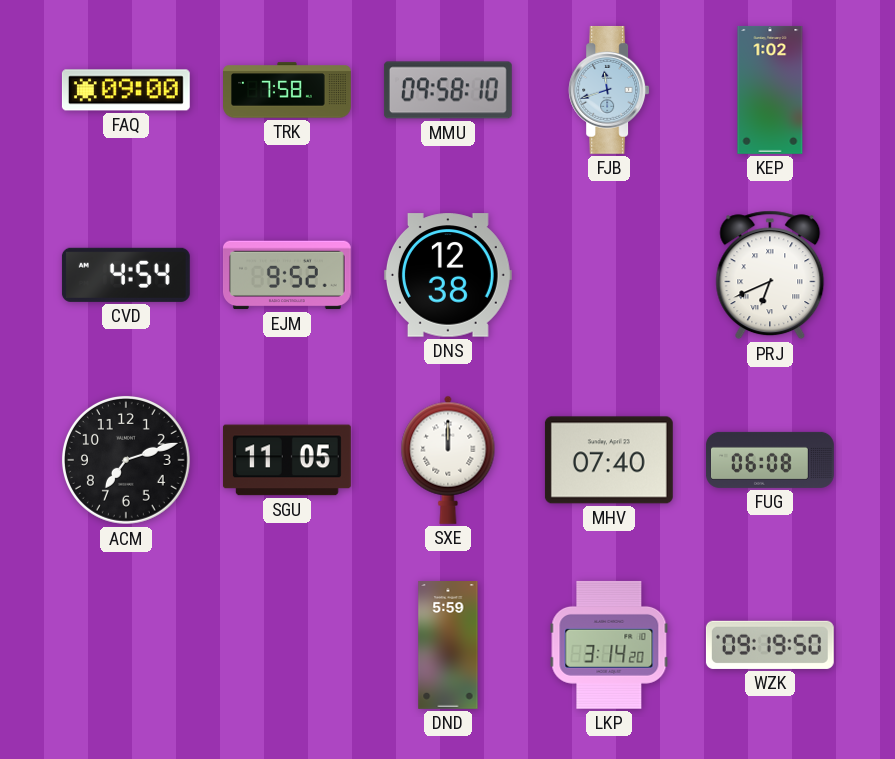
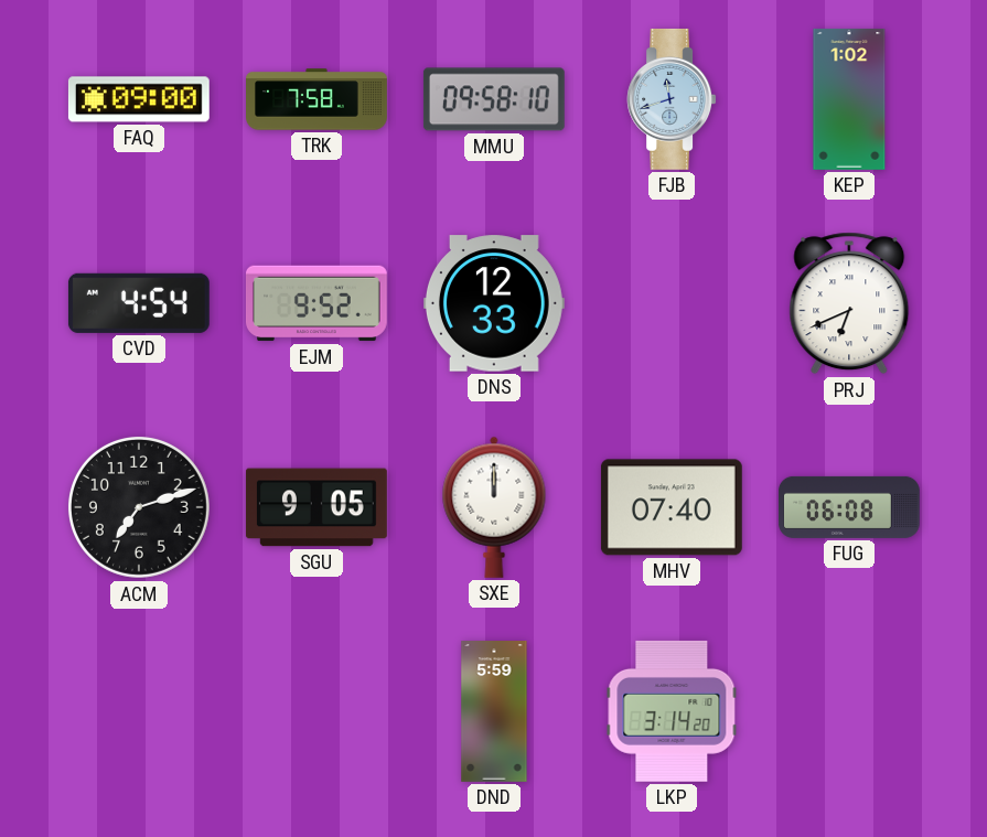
DNS: 12:38 -> 12:33 (494, 303)
SGU: 11:05 -> 9:05 (317, 507)
WZK: 09:19 -> none (770, 645)
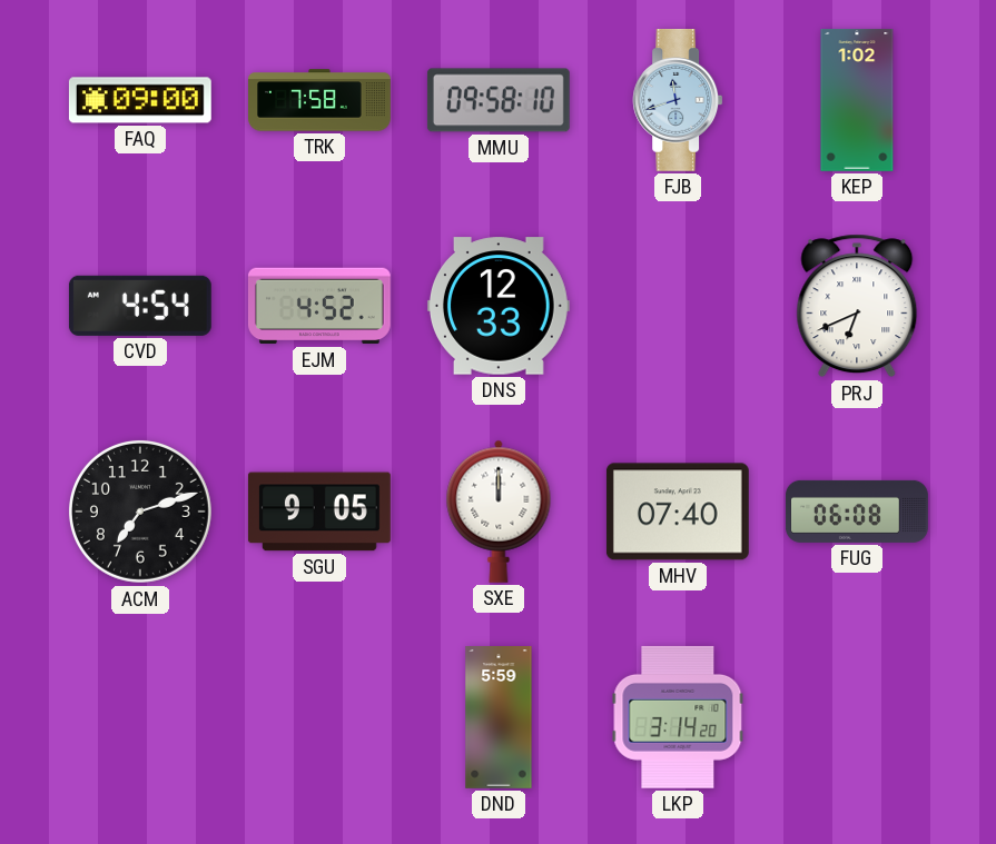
EJM: 9:52 -> 4:52 (319, 306)
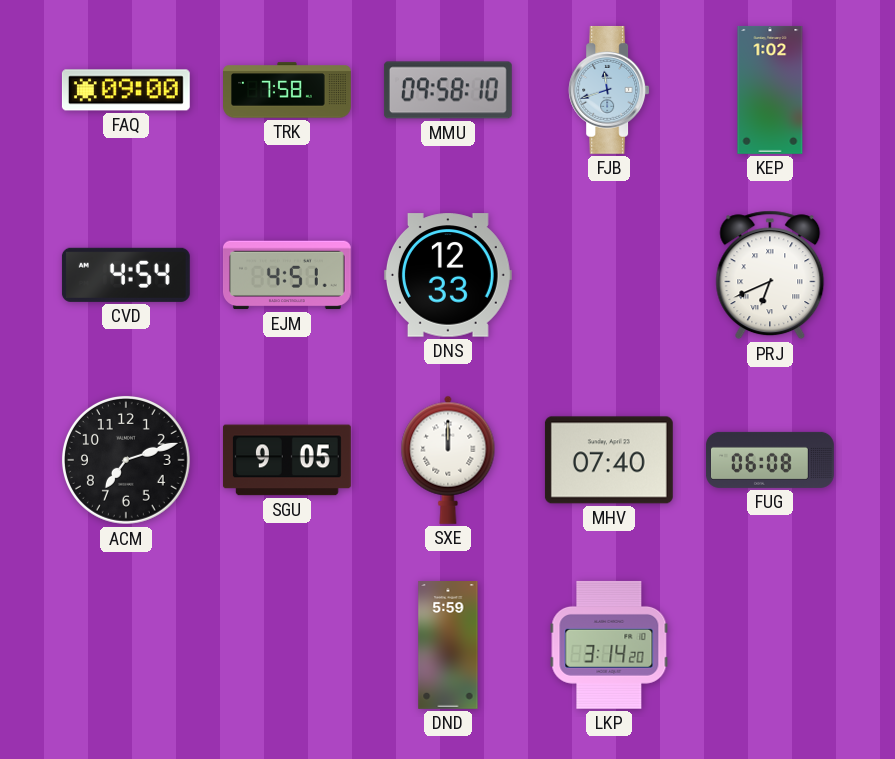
EJM: 4:52 -> 4:51 (287, 275)
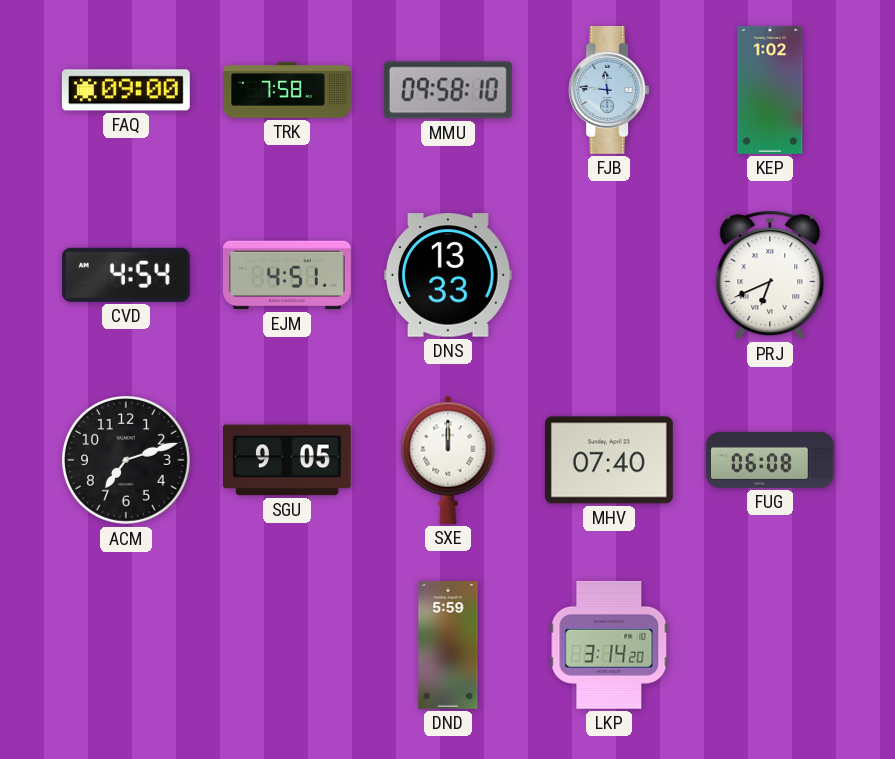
FJB: 11:42 -> 11:46 (609, 90)
DNS: 12:33 -> 13:33 (448, 275)
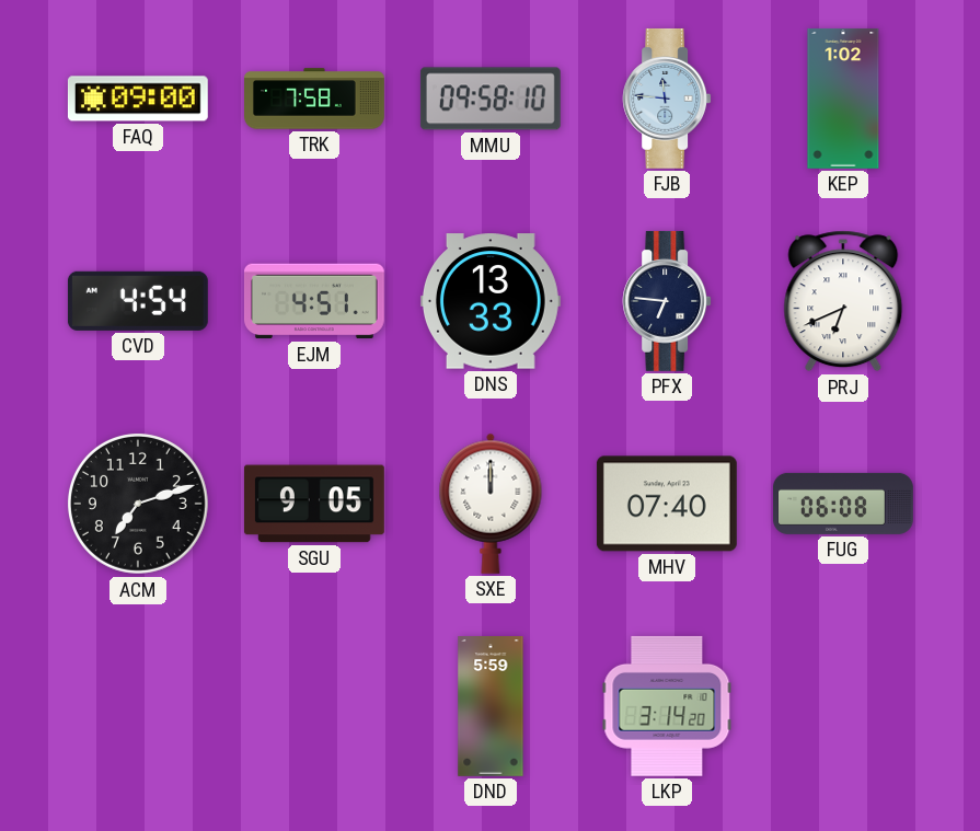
PFX: none -> 6:46 (667, 301)
